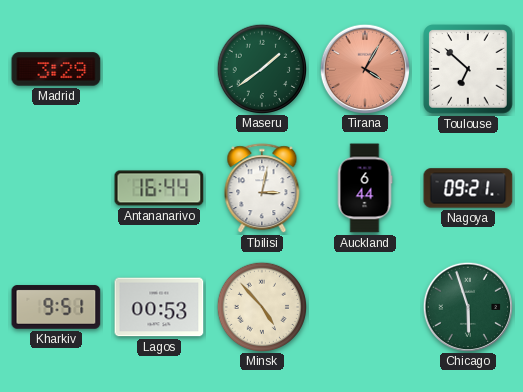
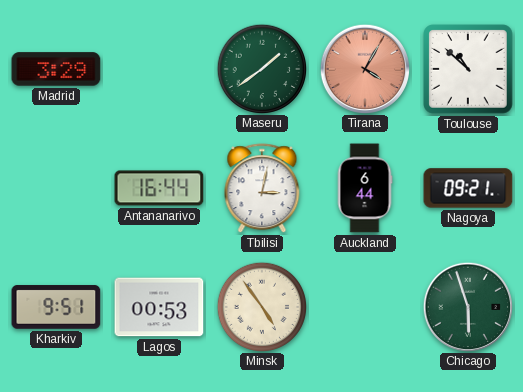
Toulouse: 6:52 -> 10:52 (468, 69)
Minsk: 4:53 -> 4:54 (261, 306)
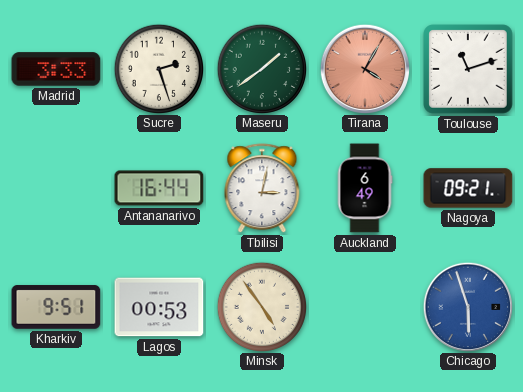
Madrid: 3:29 -> 3:33 (56, 69)
Sucre: none -> 2:27 (158, 68)
Toulouse: 10:52 -> 11:12 (468, 69)
Auckland: 6:44 -> 6:49 (365, 188)
Chicago dial: green -> blue (467, 306)
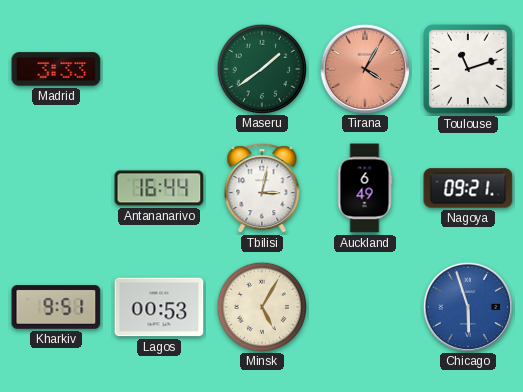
Sucre: 2:27 -> none (158, 68)
Minsk: 4:54 -> 5:05 (261, 306)
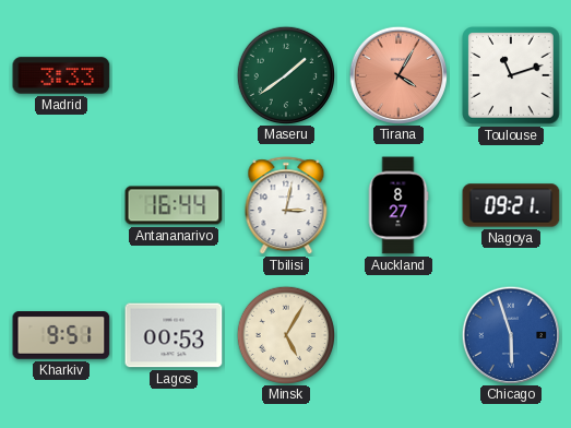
Auckland: 6:49 -> 8:27 (398, 205)
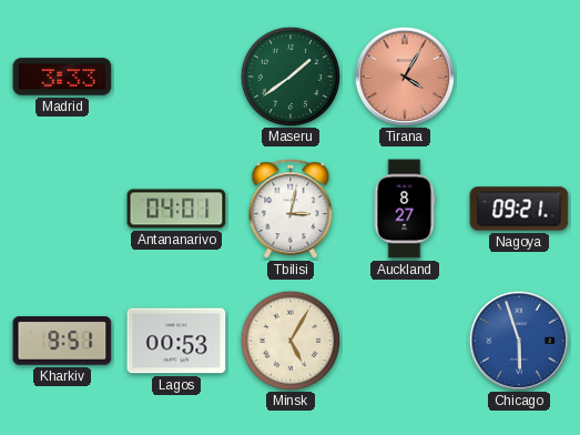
Toulouse: 11:12 -> none (511, 75)
Antananarivo: 16:44 -> 04:01 (176, 209)
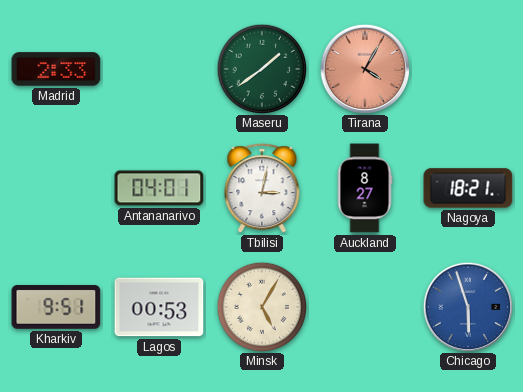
Madrid: 3:33 -> 2:33 (56, 69)
Nagoya: 09:21 -> 18:21 (468, 188)
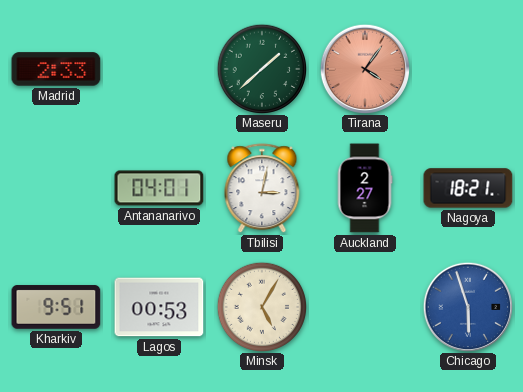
Maseru: 1:39 -> 1:38 (261, 68)
Tirana: 4:05 -> 4:06 (364, 68)
Auckland: 8:27 -> 2:27 (365, 188)
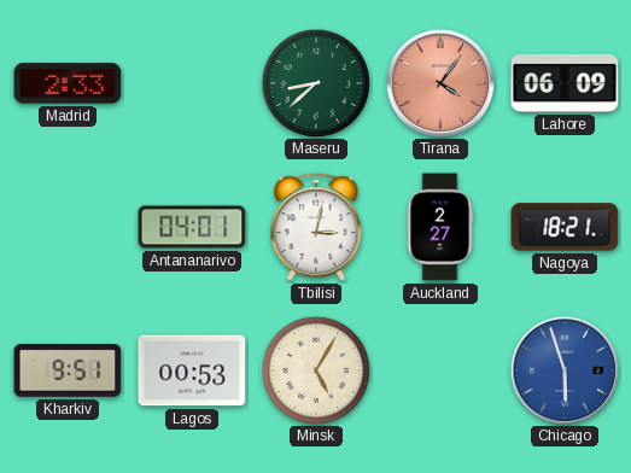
Maseru: 1:38 -> 8:38 (315, 82)
Lahore: none -> 06:09 (565, 83)
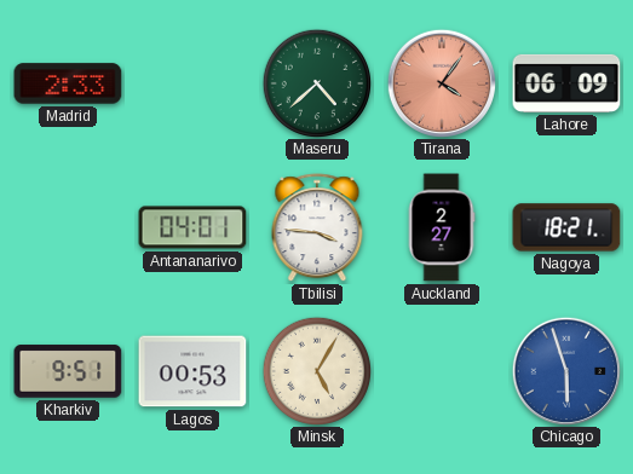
Maseru: 8:38 -> 4:38 (316, 82)
Tbilisi: 3:02 -> 3:46 (317, 229)
